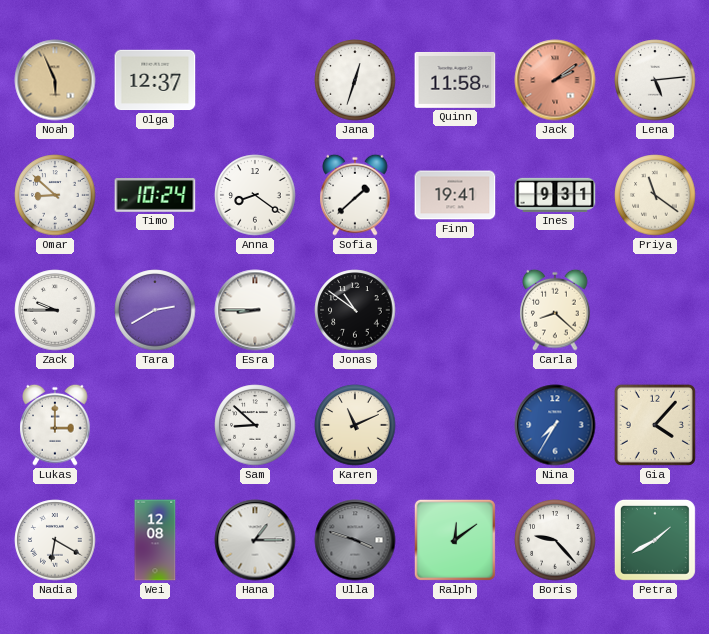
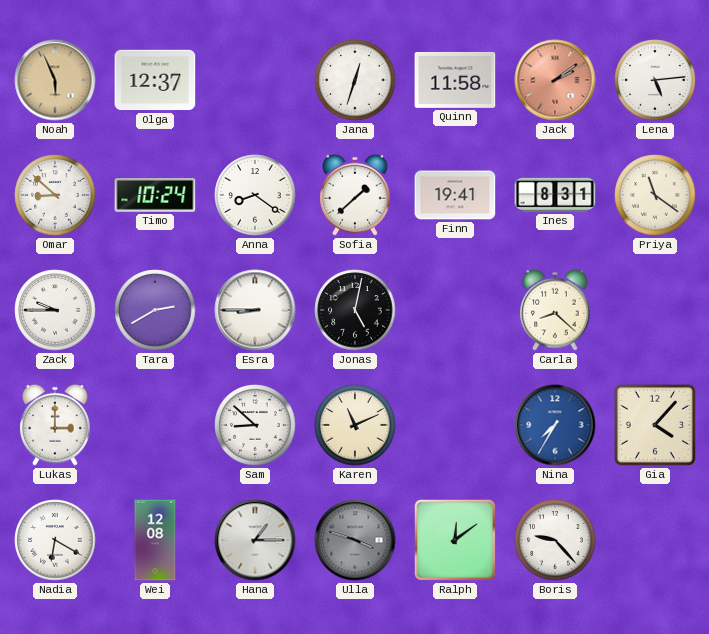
Ines: 9:31 -> 8:31 (555, 195)
Jonas: 10:51 -> 5:02 (355, 310)
Petra: 1:40 -> none (655, 540)
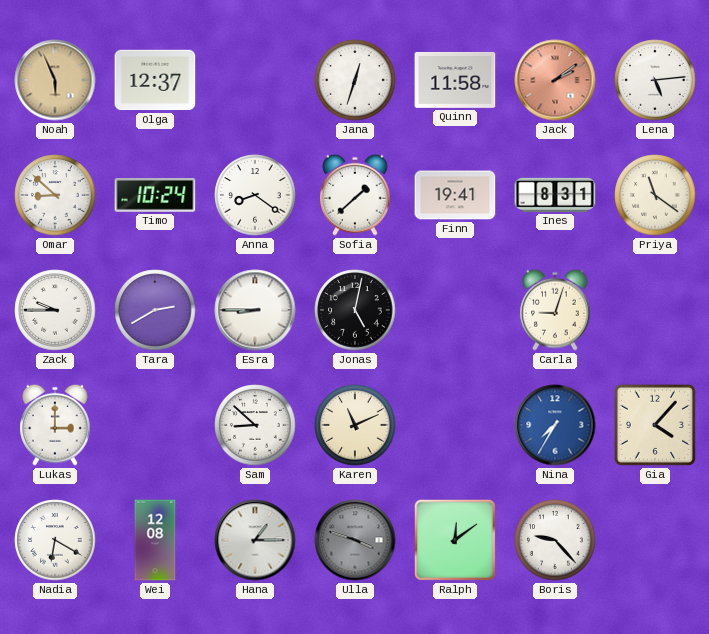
Carla: 8:22 -> 9:03 (555, 310)
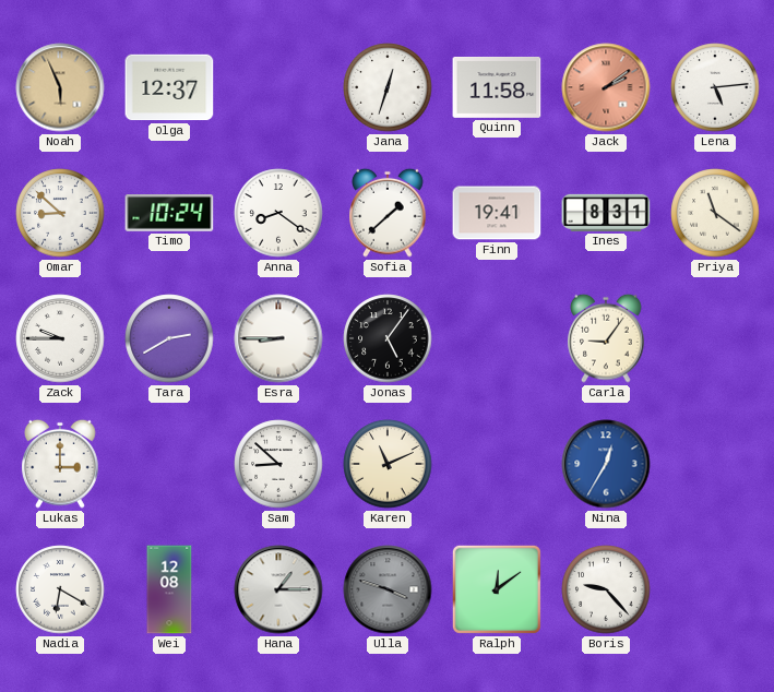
Jonas: 5:02 -> 5:06 (388, 338)
Carla: 9:03 -> 9:06 (606, 338)
Nina: 7:35 -> 12:35 (606, 464)
Gia: 4:07 -> none (655, 425)
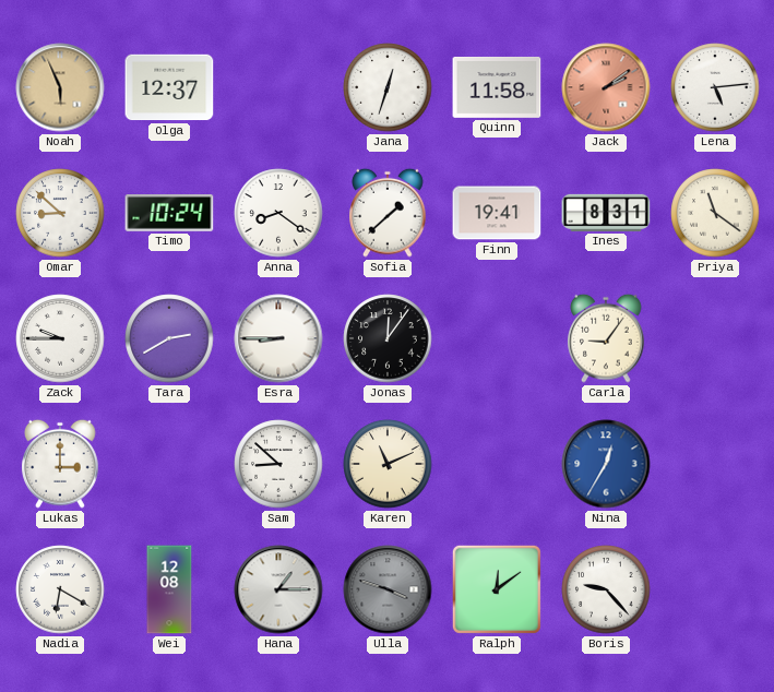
Jonas: 5:06 -> 12:06 (388, 338)
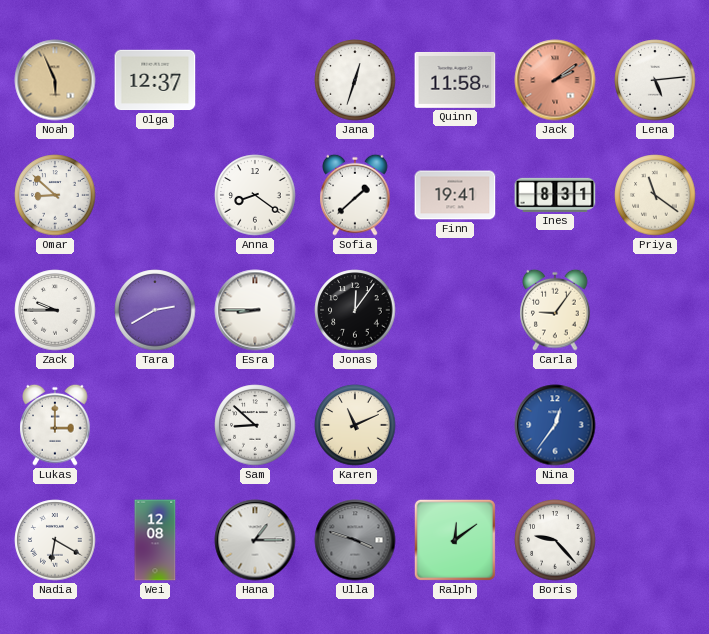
Timo: 10:24 -> none (169, 214)
Nina: 12:35 -> 12:36 (555, 425)
